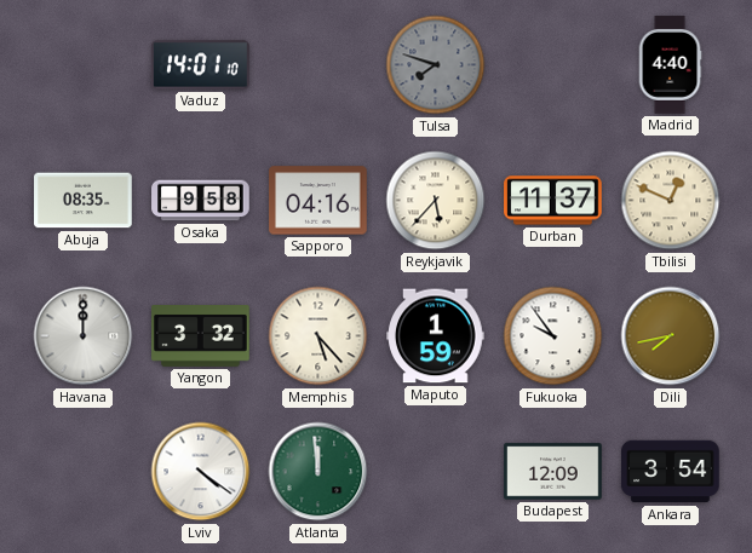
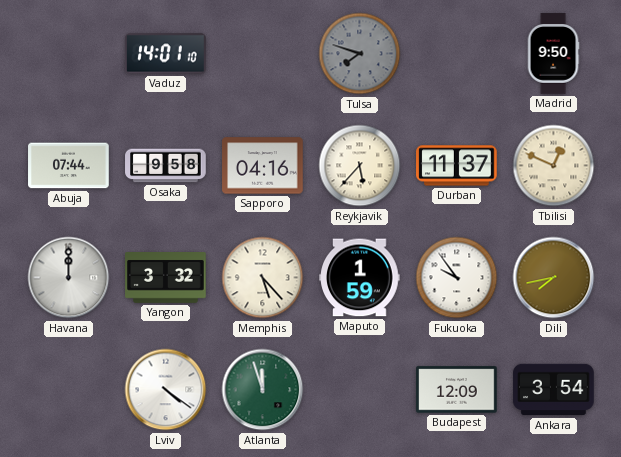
Madrid: 4:40 -> 9:50 (553, 54)
Abuja: 08:35 -> 07:44 (69, 166)
Atlanta: 11:59 -> 11:57 (263, 390)
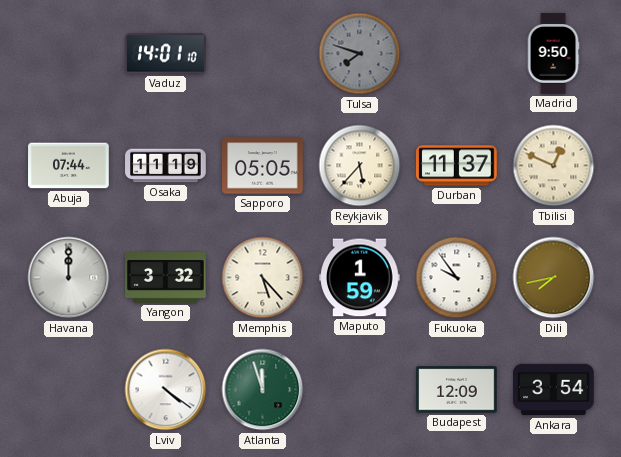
Osaka: 9:58 -> 11:19 (166, 166)
Sapporo: 04:16 -> 05:05 (263, 166)
